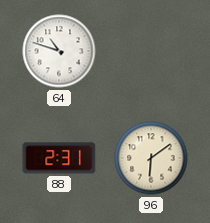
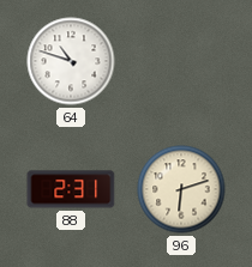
96: 6:09 -> 6:12 (181, 189)
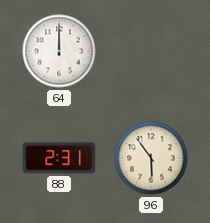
64: 10:48 -> 12:00 (59, 51)
96: 6:12 -> 5:54 (151, 158)
